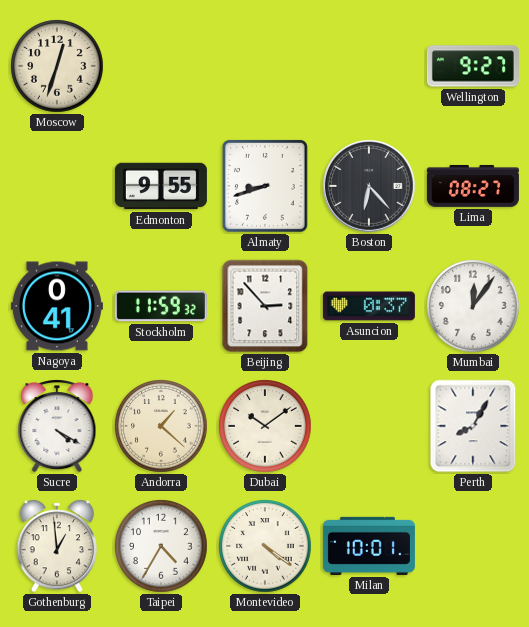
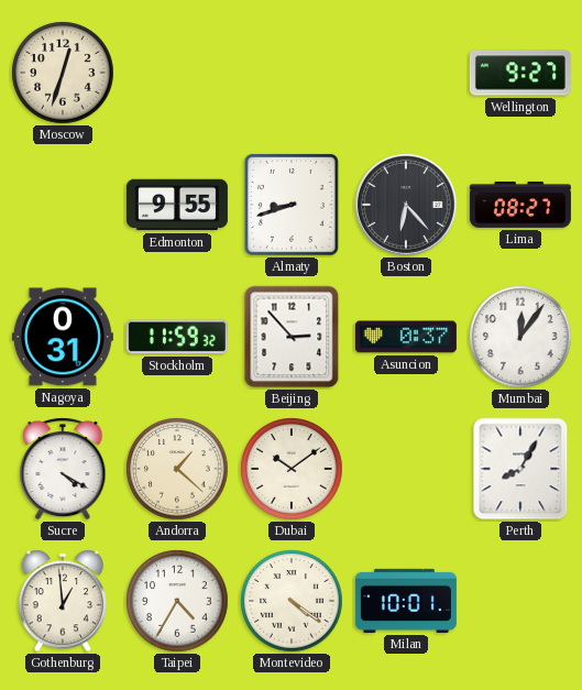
Nagoya: 0:41 -> 0:31 (63, 337)
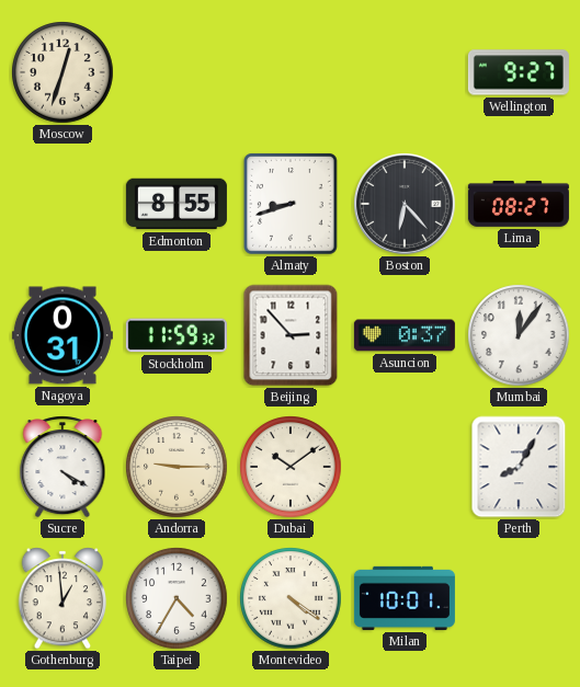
Edmonton: 9:55 -> 8:55 (177, 204)
Andorra: 1:22 -> 9:15 (177, 467)
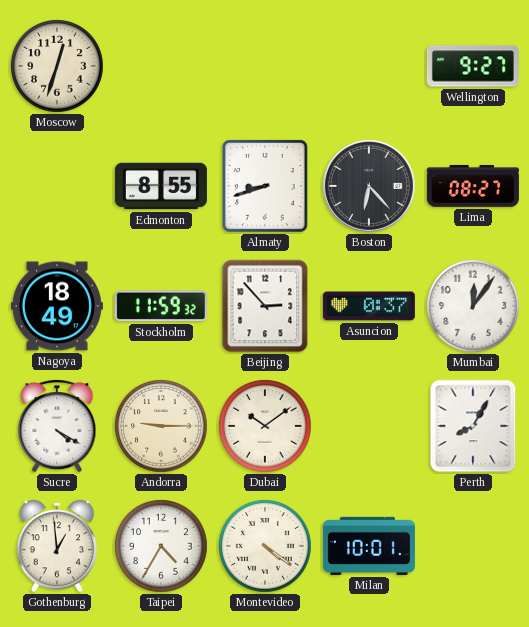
Nagoya: 0:31 -> 18:49 (57, 306)
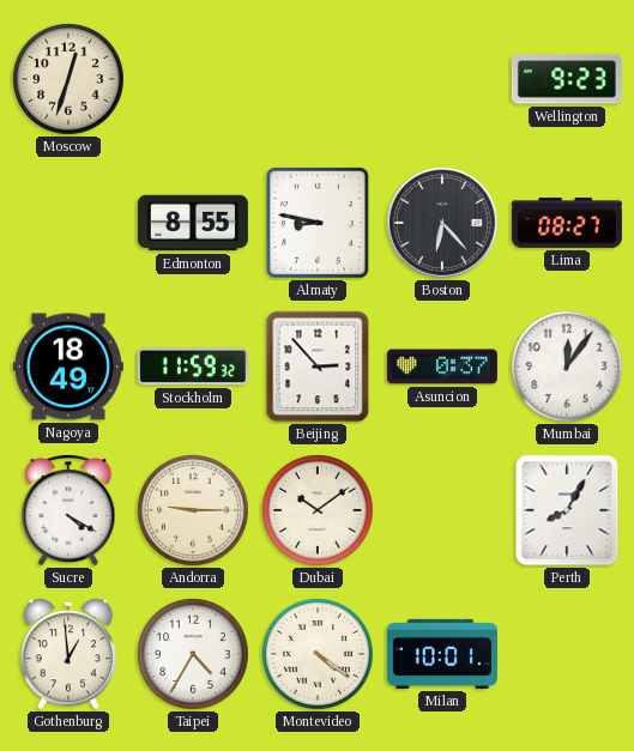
Wellington: 9:27 -> 9:23 (567, 79)
Almaty: 8:42 -> 8:47 (318, 224)
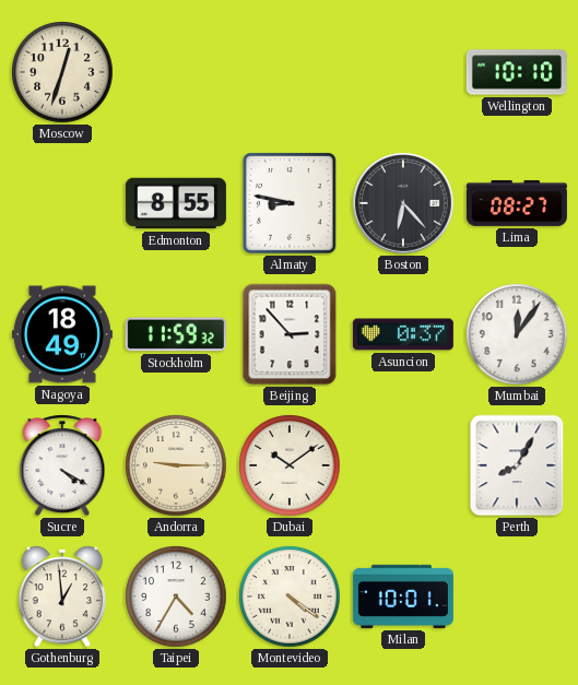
Wellington: 9:23 -> 10:10 (517, 72)
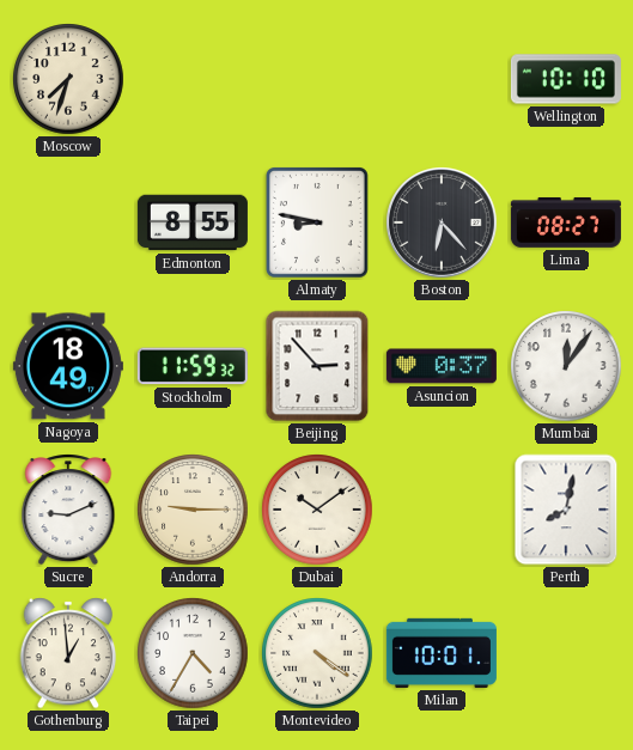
Moscow: 12:33 -> 7:33 (68, 79)
Sucre: 4:20 -> 9:11 (68, 510)
Perth: 8:05 -> 8:02 (566, 510)
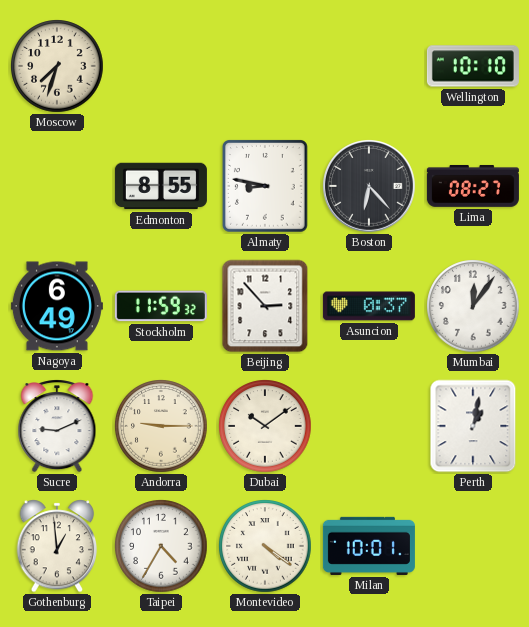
Nagoya: 18:49 -> 6:49 (57, 306)
Perth: 8:02 -> 1:02 (473, 426)
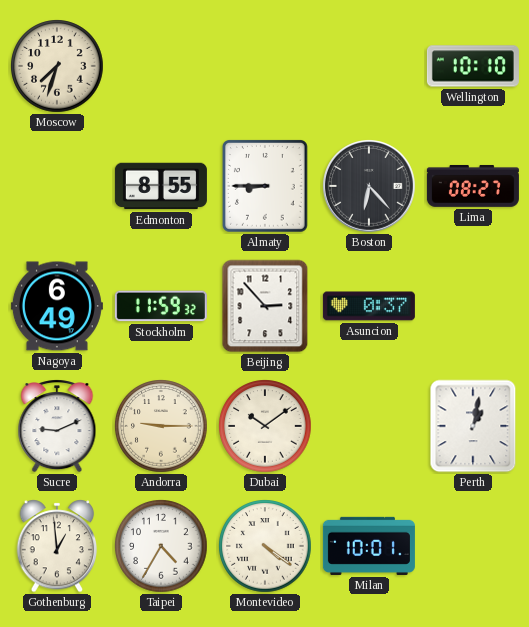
Almaty: 8:47 -> 8:45 (265, 187)
Mumbai: 12:06 -> none (473, 306)
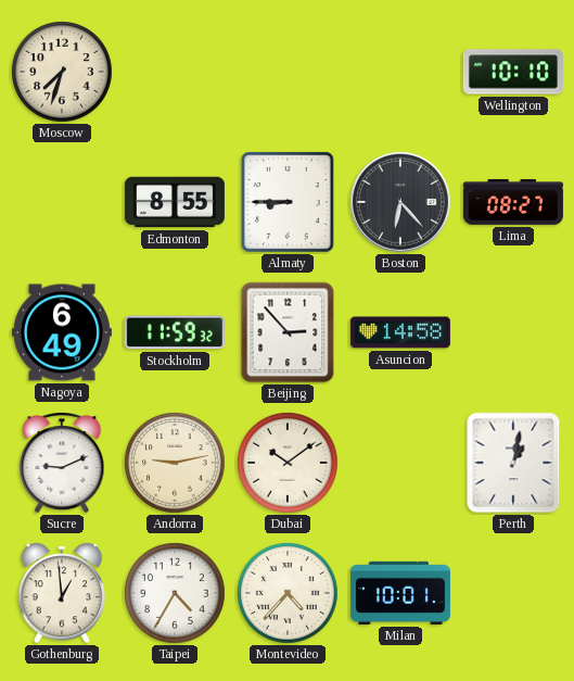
Asuncion: 0:37 -> 14:58 (400, 332)
Andorra: 9:15 -> 9:13 (175, 463)
Montevideo: 4:21 -> 4:37 (288, 593)
